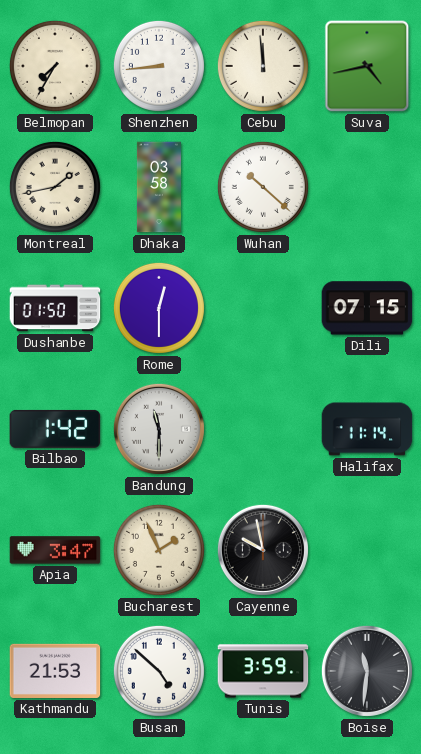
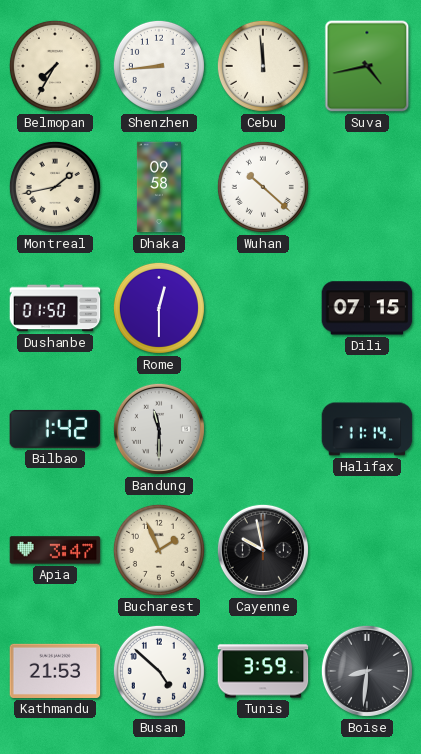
Dhaka: 03:58 -> 09:58 (159, 187)
Boise: 11:31 -> 8:31 (367, 671)
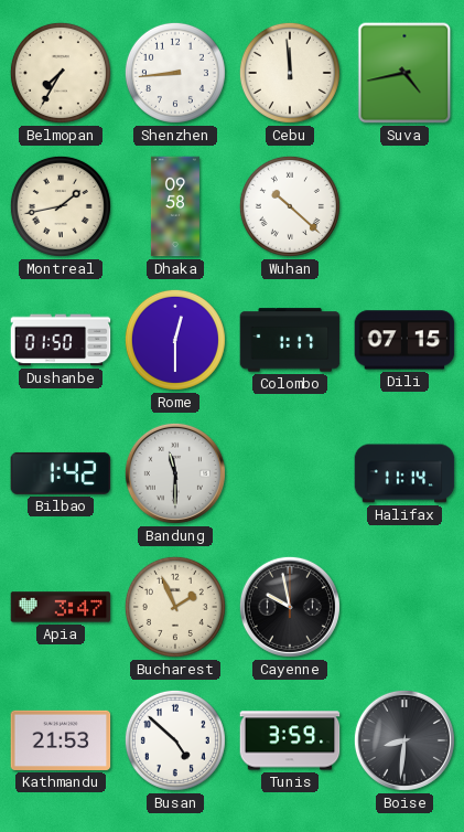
Colombo: none -> 1:17 (290, 340)
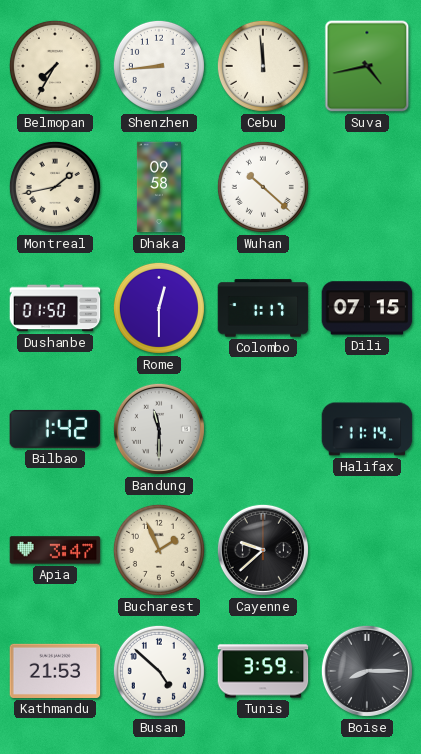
Cayenne: 9:58 -> 9:38 (263, 550)
Boise: 8:31 -> 8:15 (367, 671)
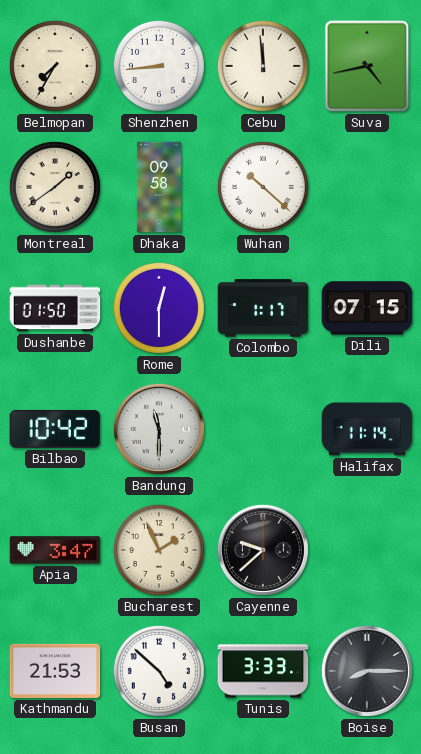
Montreal: 1:43 -> 1:39 (55, 187)
Bilbao: 1:42 -> 10:42 (55, 429)
Tunis: 3:59 -> 3:33 (263, 671)
